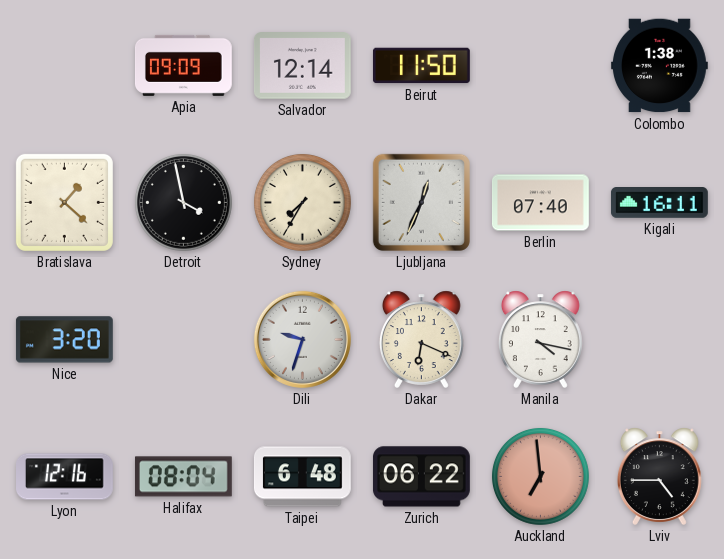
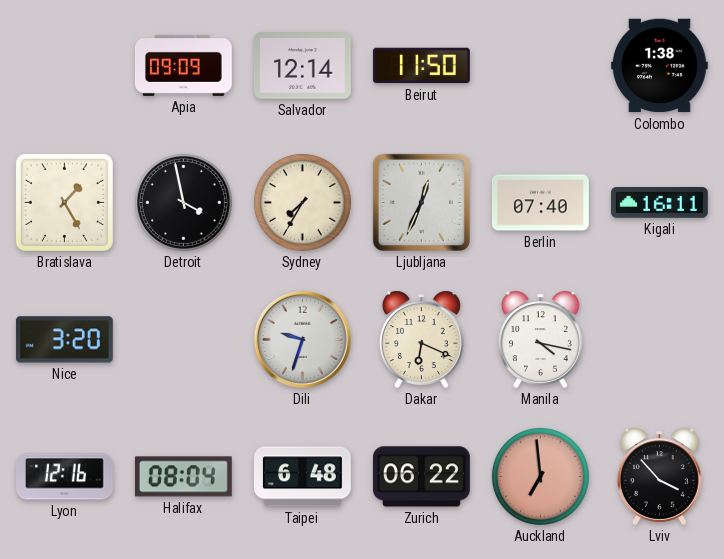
Bratislava: 1:22 -> 1:25 (64, 202)
Lviv: 4:45 -> 3:53 (659, 476)
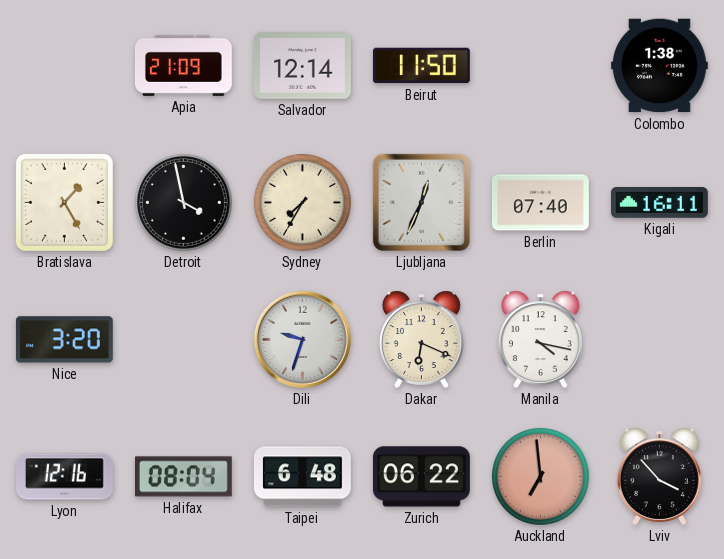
Apia: 09:09 -> 21:09 (184, 65)
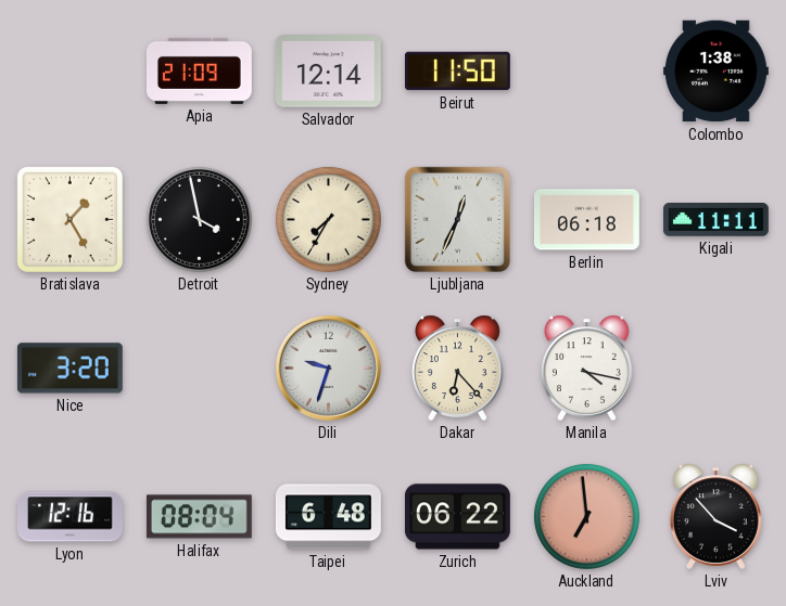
Berlin: 07:40 -> 06:18 (586, 220)
Kigali: 16:11 -> 11:11 (715, 220)
Dakar: 6:19 -> 6:23 (457, 368)
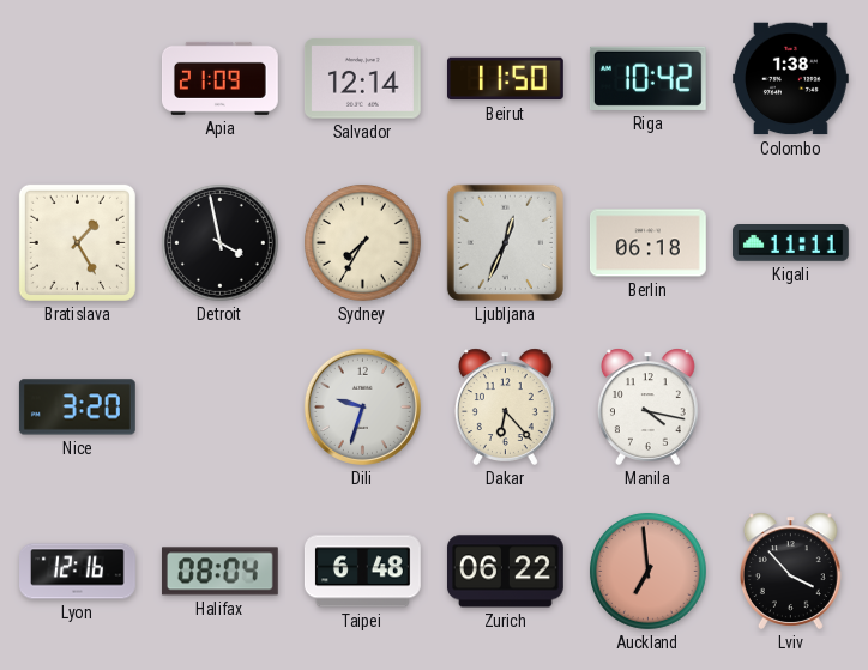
Riga: none -> 10:42 (647, 78)
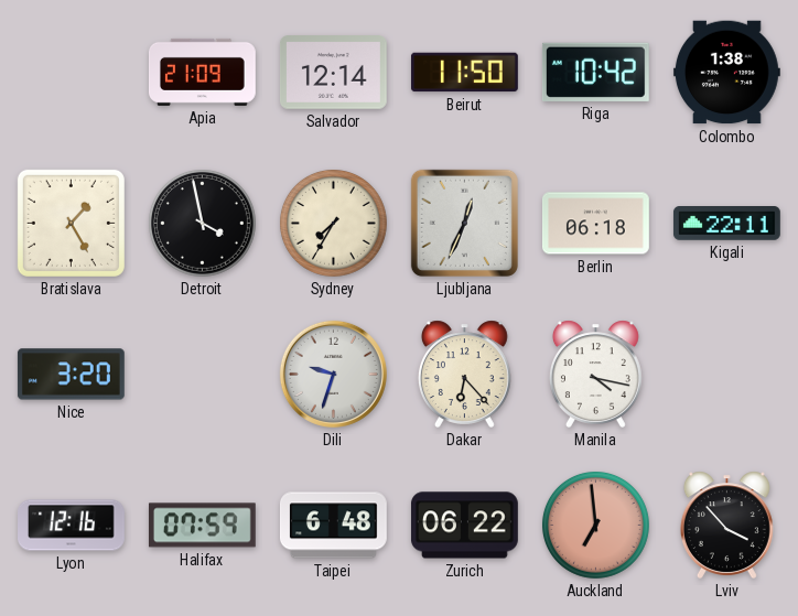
Kigali: 11:11 -> 22:11 (726, 224)
Halifax: 08:04 -> 07:59 (202, 526)
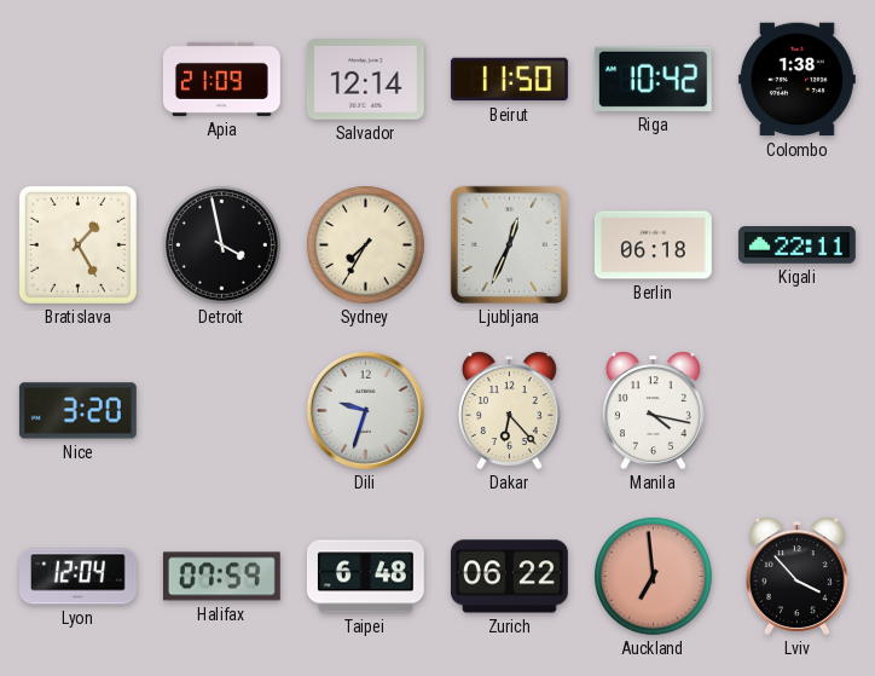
Lyon: 12:16 -> 12:04 (79, 577)
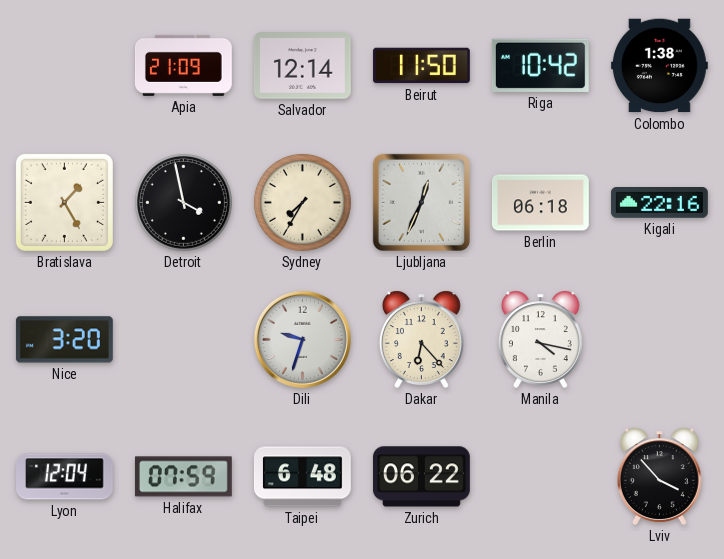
Kigali: 22:11 -> 22:16 (659, 203)
Auckland: 6:59 -> none (653, 576)
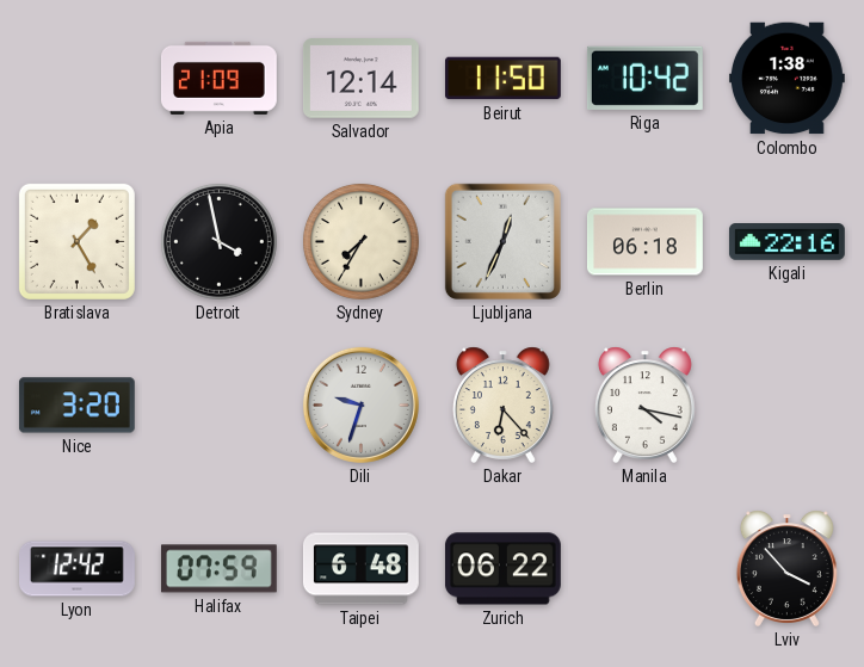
Lyon: 12:04 -> 12:42 (78, 569)
